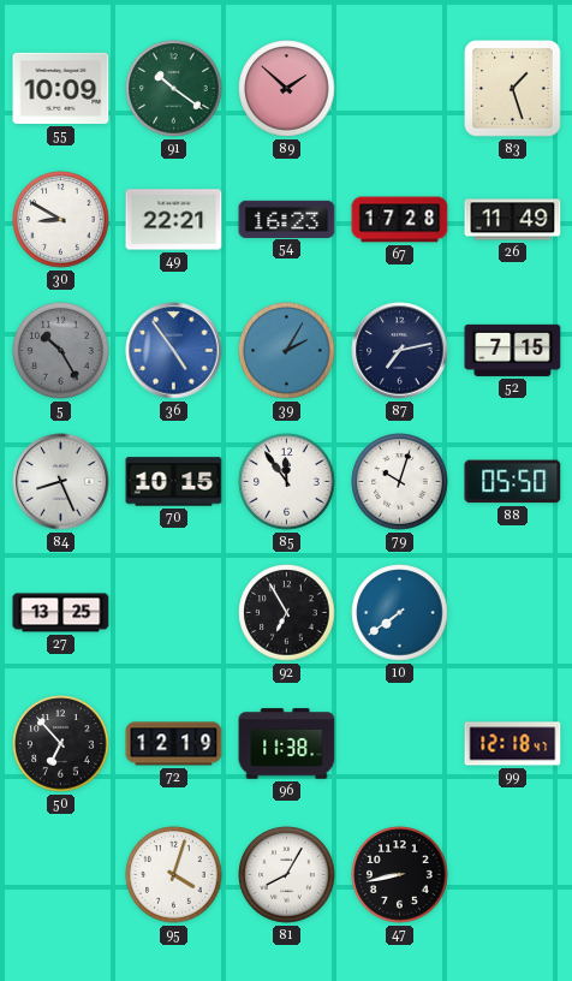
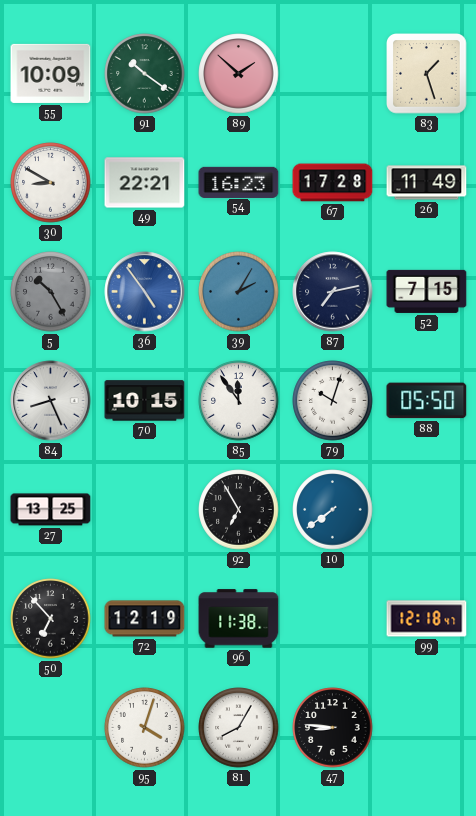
47: 8:43 -> 8:46 (333, 728)
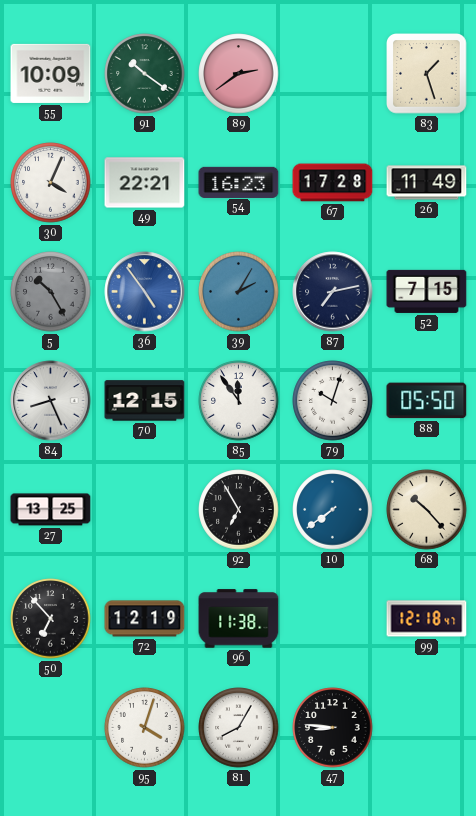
89: 1:52 -> 2:39 (239, 74)
30: 8:50 -> 4:04 (51, 183)
70: 10:15 -> 12:15 (145, 401)
68: none -> 10:23 (427, 510)
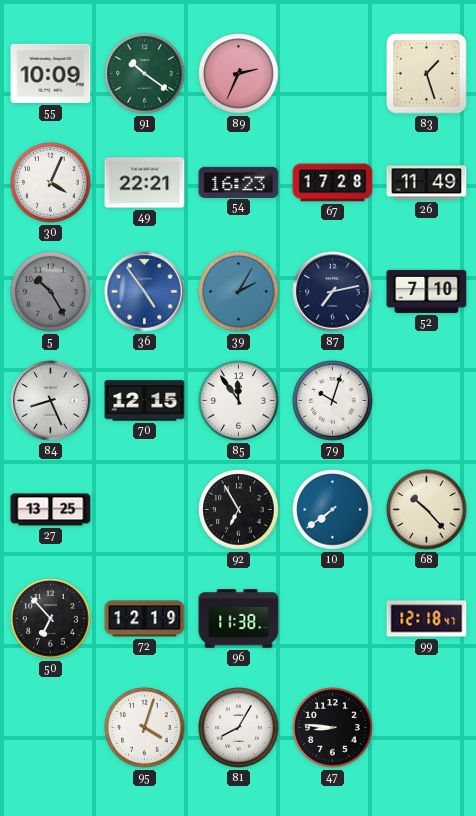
89: 2:39 -> 2:34 (239, 74)
52: 7:15 -> 7:10 (427, 291)
88: 05:50 -> none (427, 401)
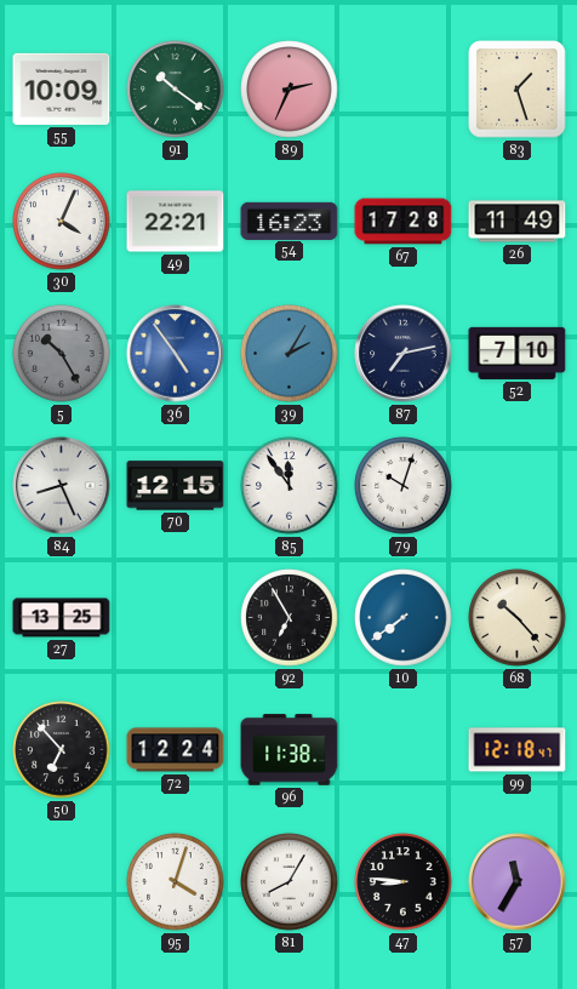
72: 12:19 -> 12:24 (176, 750)
57: none -> 11:35 (518, 882)
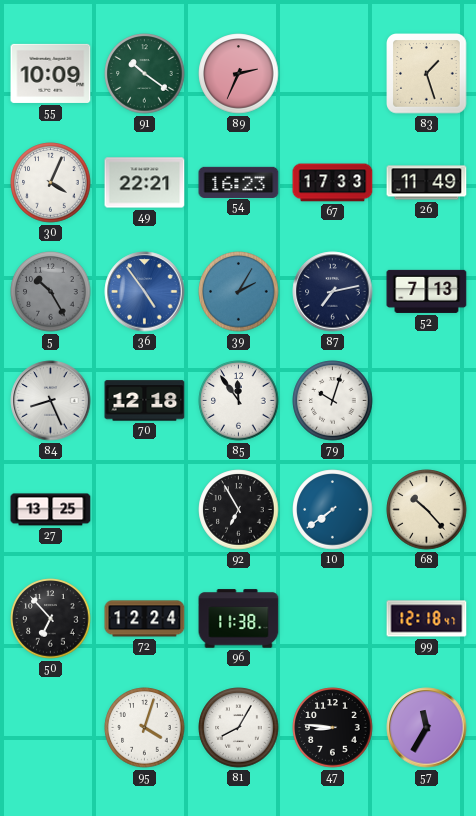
67: 17:28 -> 17:33 (333, 183)
52: 7:10 -> 7:13 (427, 291)
70: 12:15 -> 12:18 (145, 401)
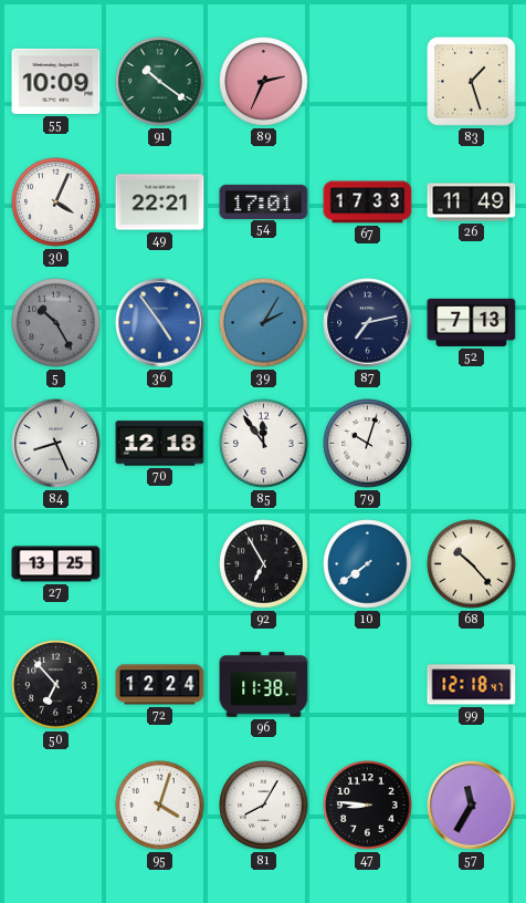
54: 16:23 -> 17:01 (264, 201)
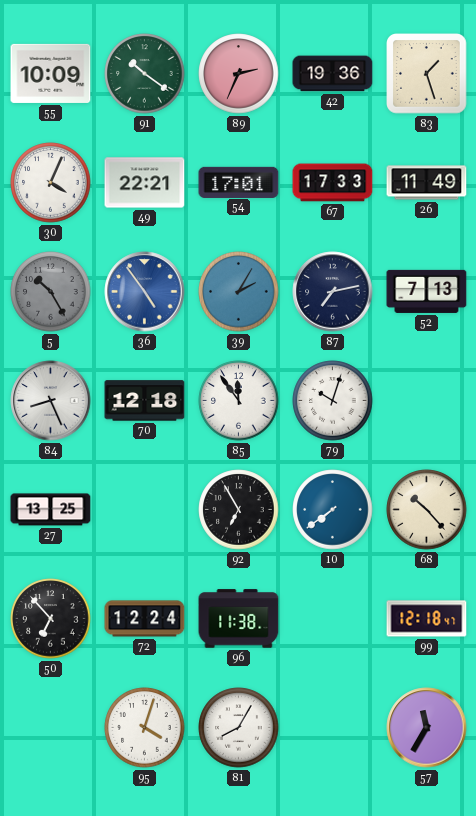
42: none -> 19:36 (333, 74)
47: 8:46 -> none (368, 806)
